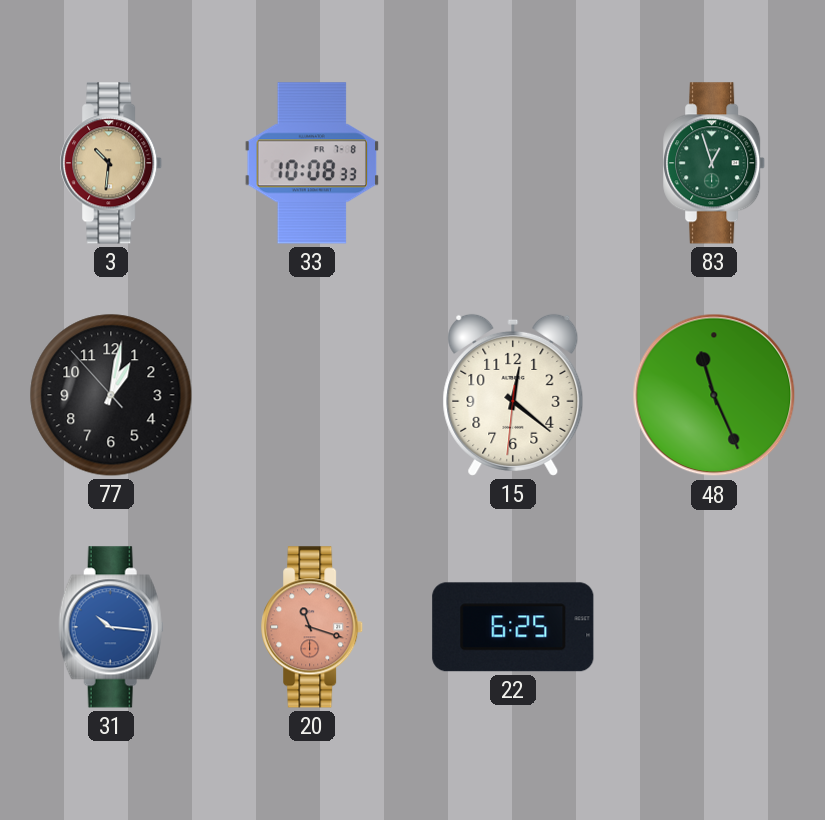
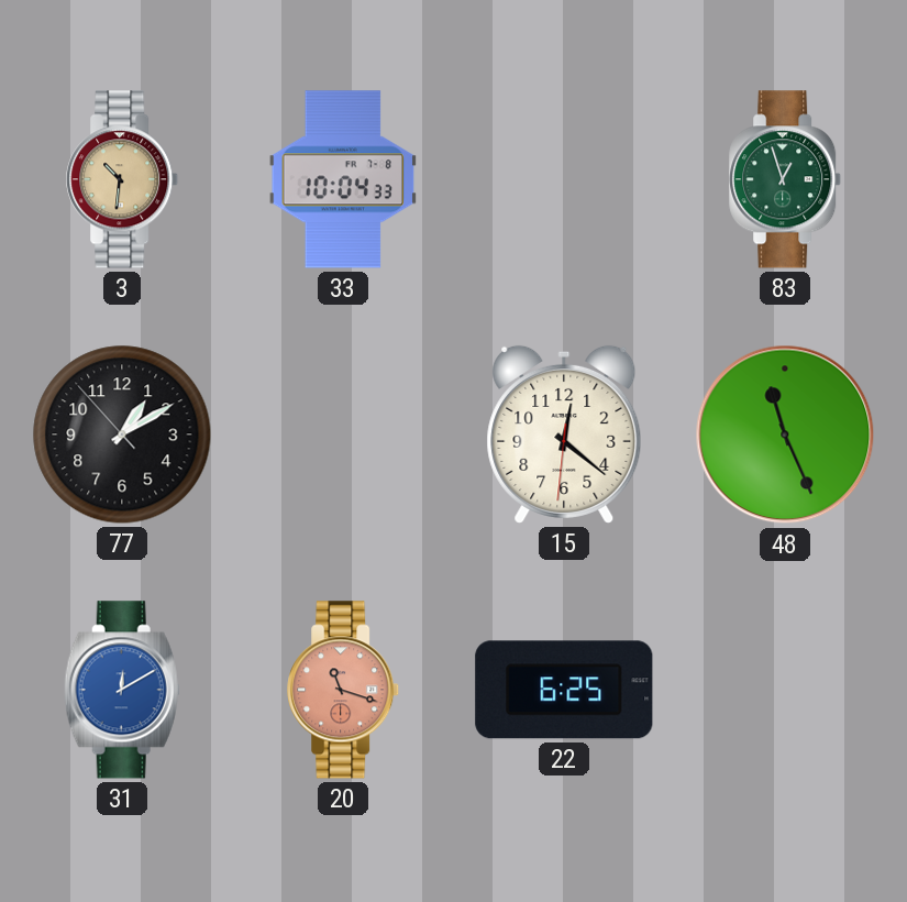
33: 10:08 -> 10:04 (343, 179)
77: 1:01 -> 1:09 (122, 435)
31: 10:16 -> 12:10 (122, 690)
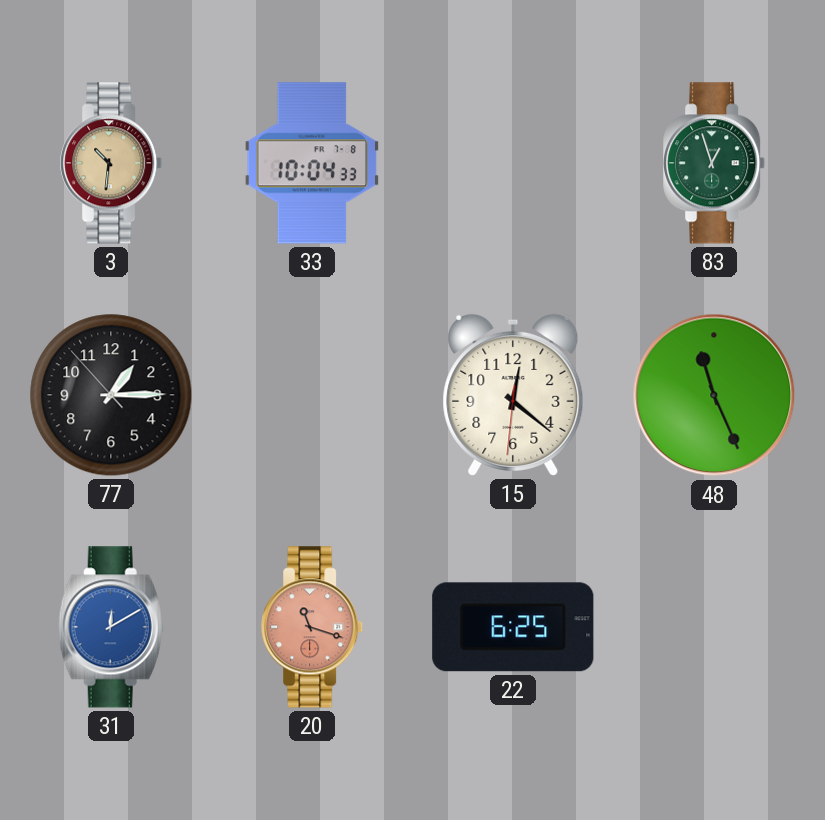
77: 1:09 -> 1:14 (111, 395)
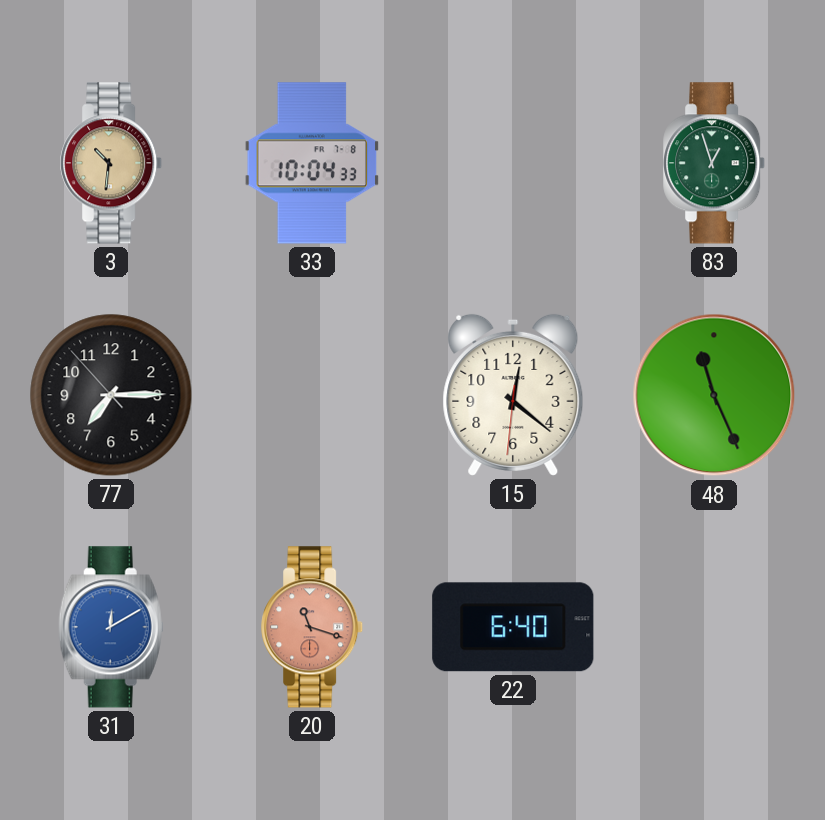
77: 1:14 -> 7:14 (111, 395)
22: 6:25 -> 6:40 (513, 627)
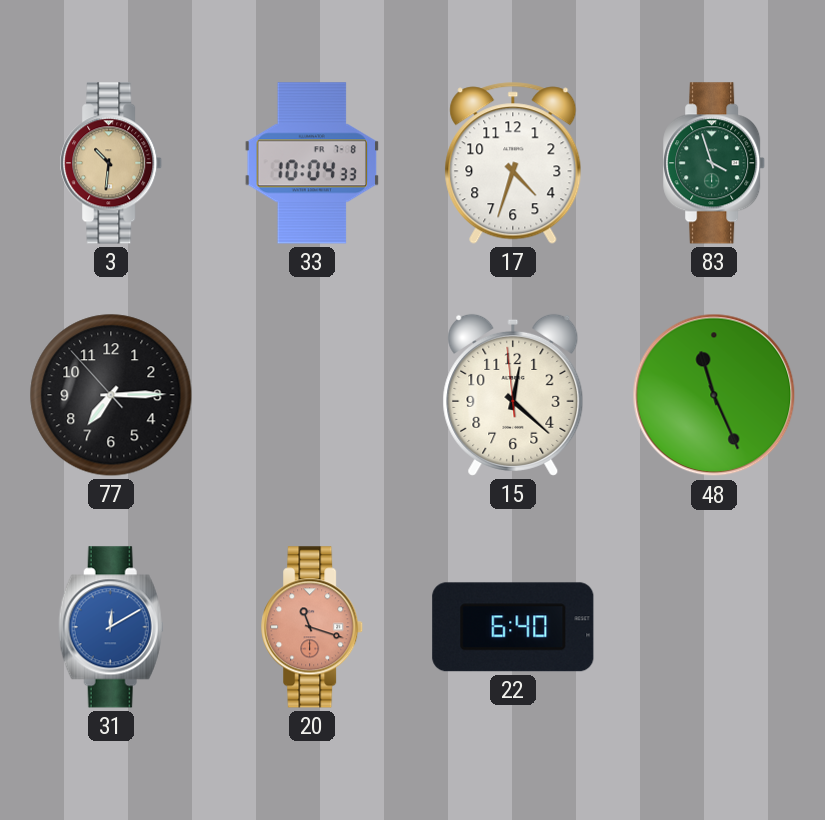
17: none -> 4:33 (513, 163)
83: 12:57 -> 3:57 (715, 163)
15: 12:21:31 -> 12:21:59 (513, 395)
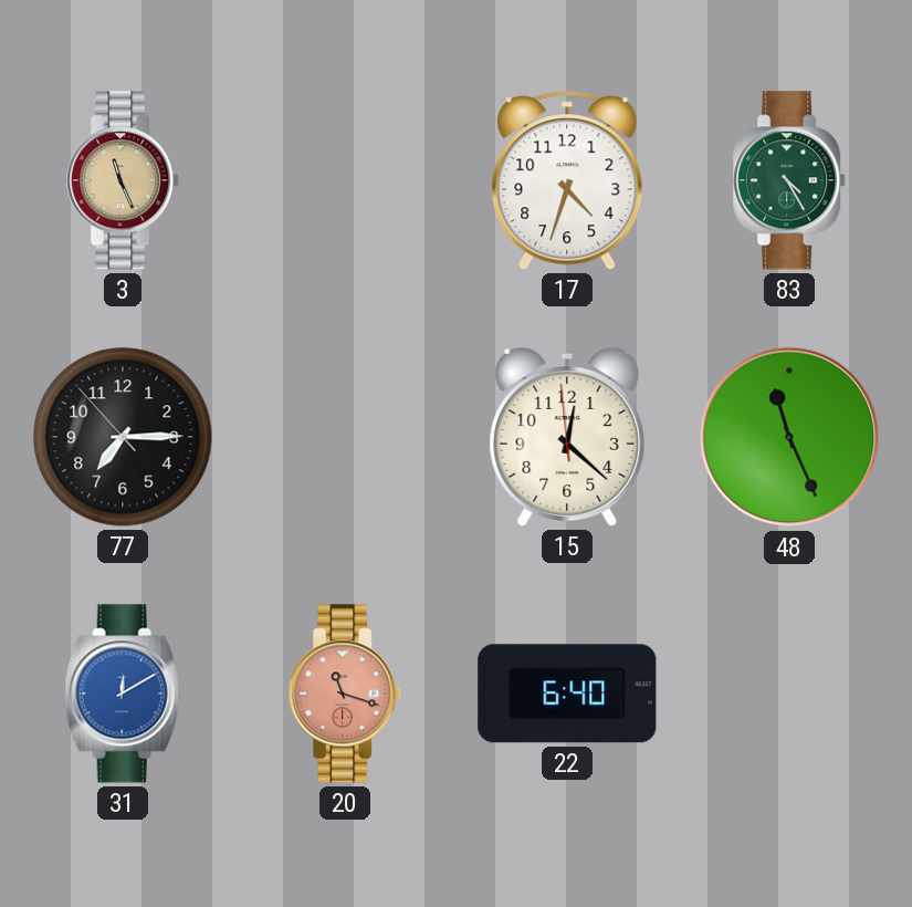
3: 10:31 -> 11:26 (124, 180)
33: 10:04 -> none (312, 163)
83: 3:57 -> 4:25 (790, 180)
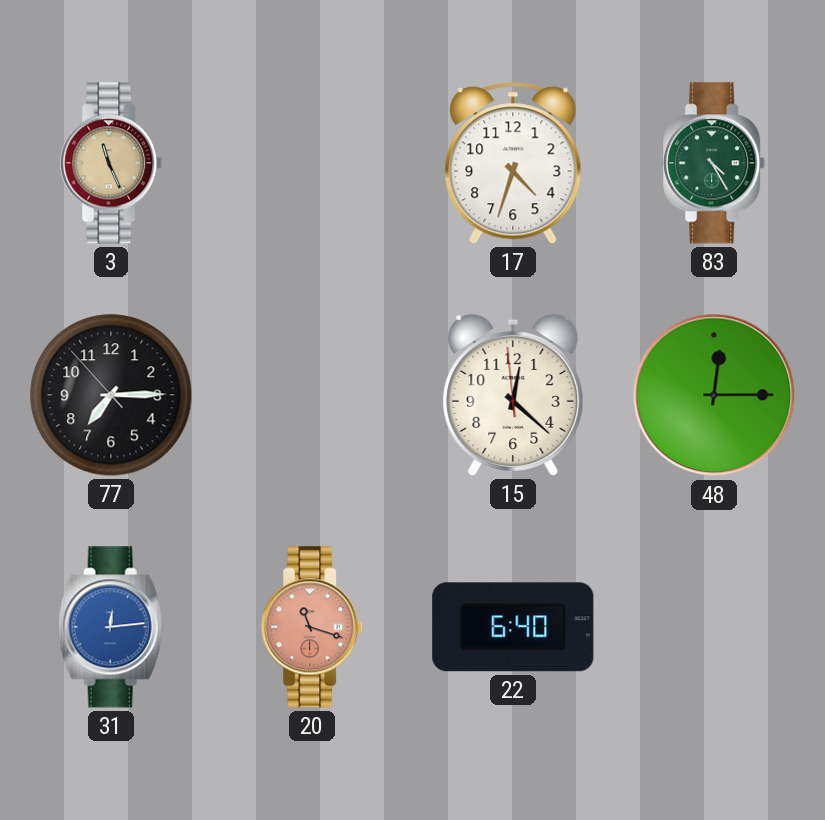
48: 11:26 -> 12:15 (714, 395)
31: 12:10 -> 12:14 (111, 627)
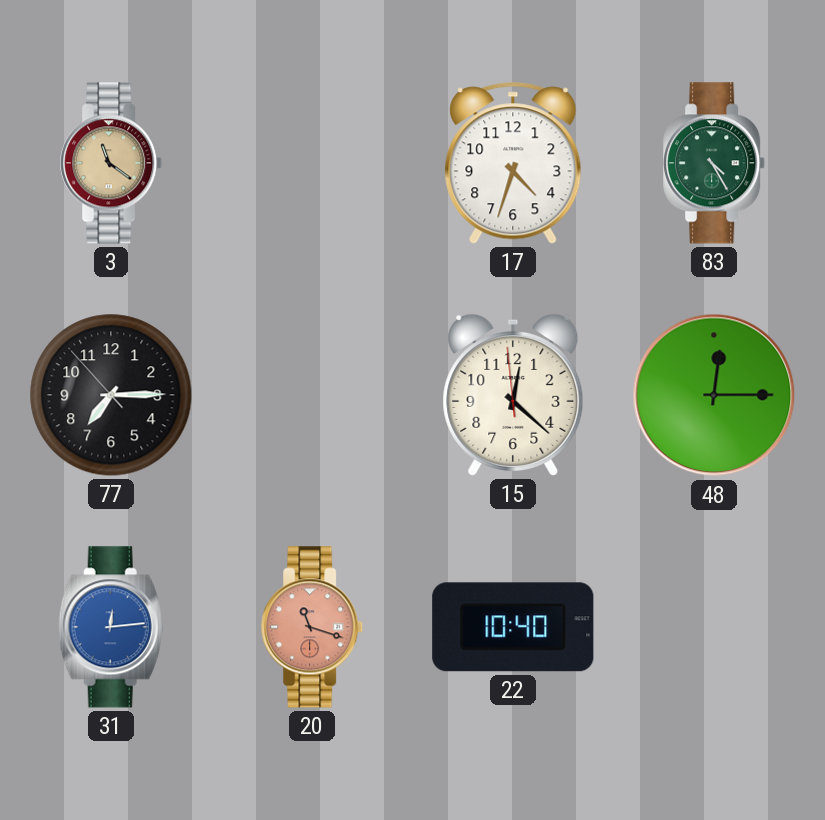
3: 11:26 -> 11:21 (112, 163)
22: 6:40 -> 10:40 (513, 627)
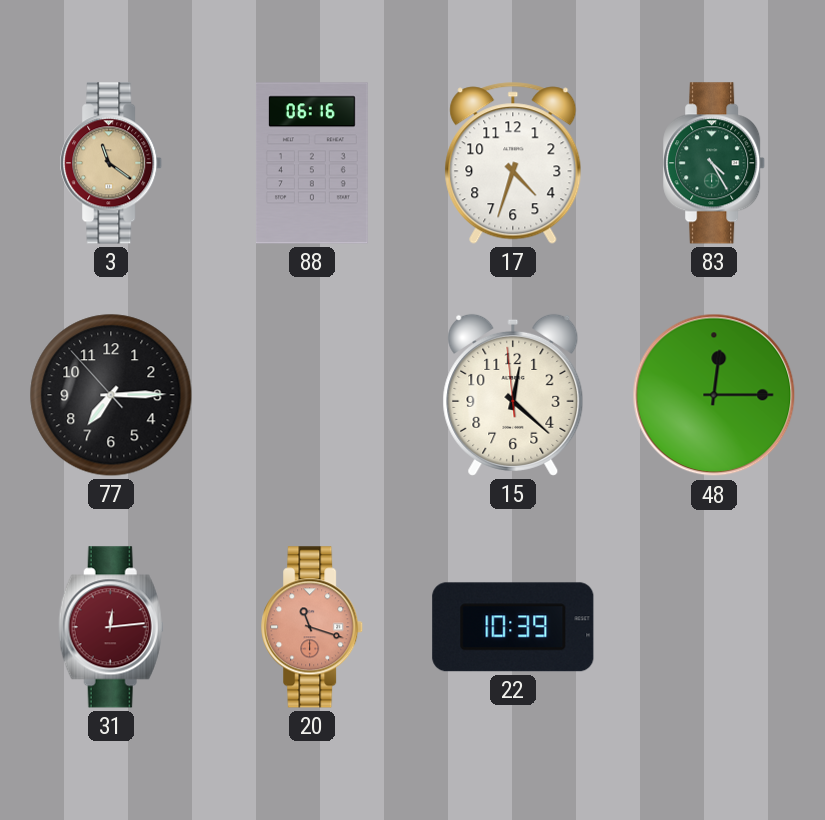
88: none -> 06:16 (312, 163)
31 dial: blue -> burgundy (111, 627)
22: 10:40 -> 10:39 (513, 627)
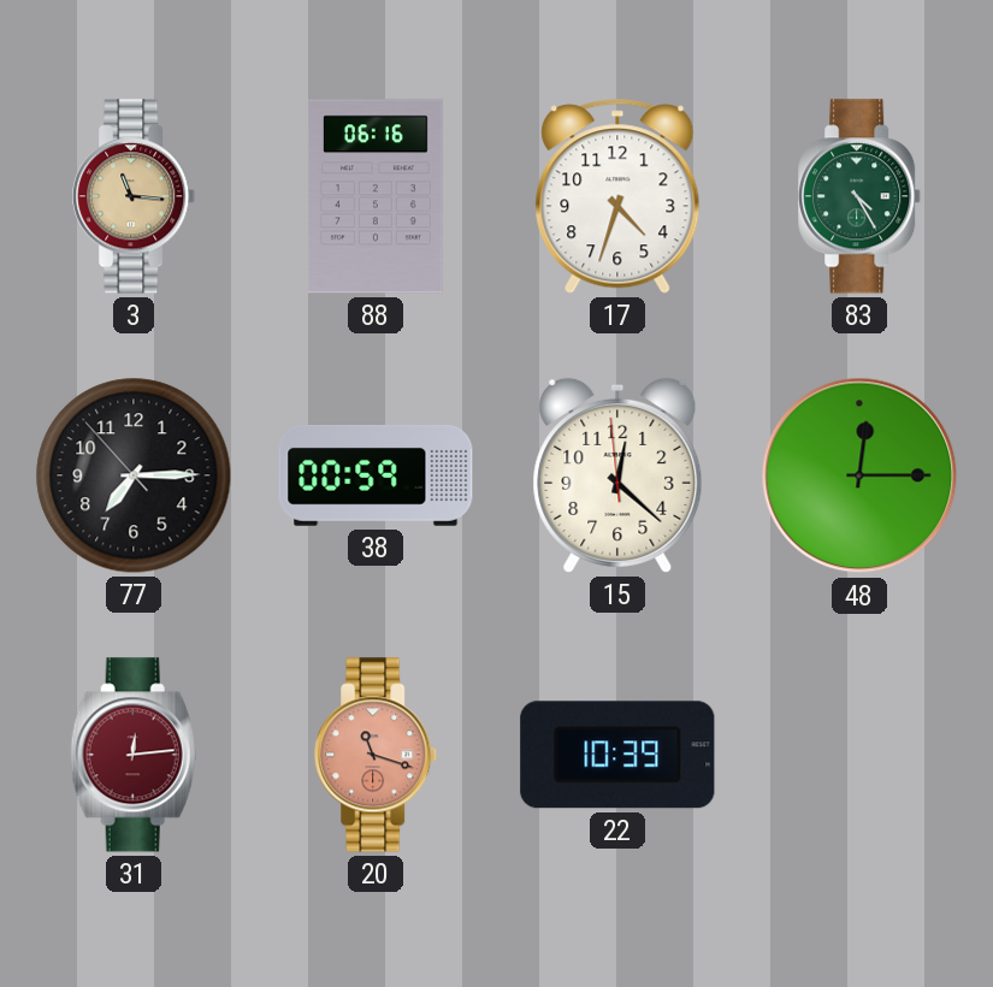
3: 11:21 -> 11:16 (135, 196)
38: none -> 00:59 (376, 477)
